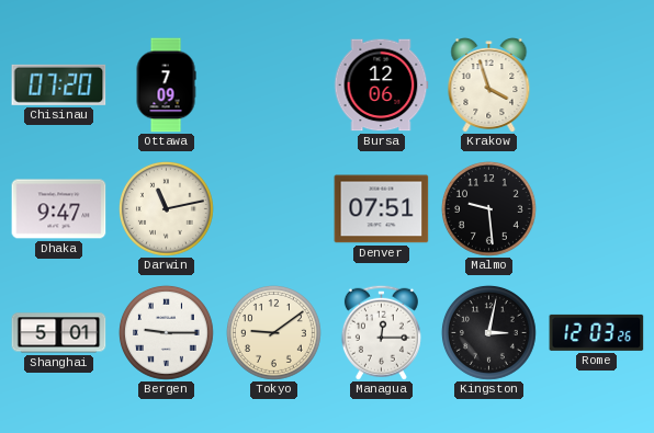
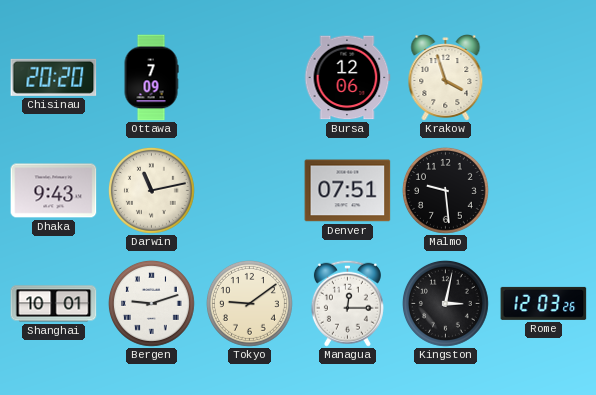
Chisinau: 07:20 -> 20:20 (54, 77)
Dhaka: 9:47 -> 9:43 (54, 191)
Shanghai: 5:01 -> 10:01 (54, 304)
Bergen: 9:15 -> 9:12 (151, 303)
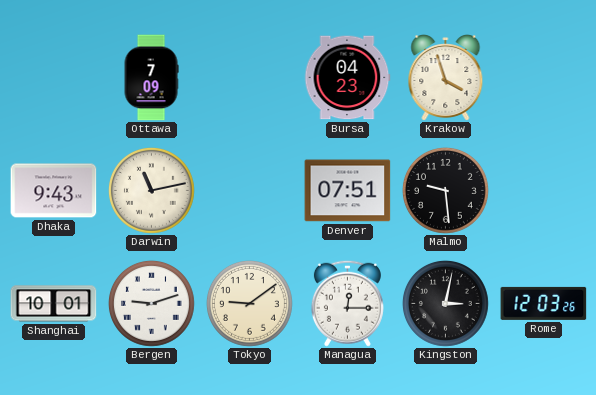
Chisinau: 20:20 -> none (54, 77)
Bursa: 12:06 -> 04:23 (347, 78)
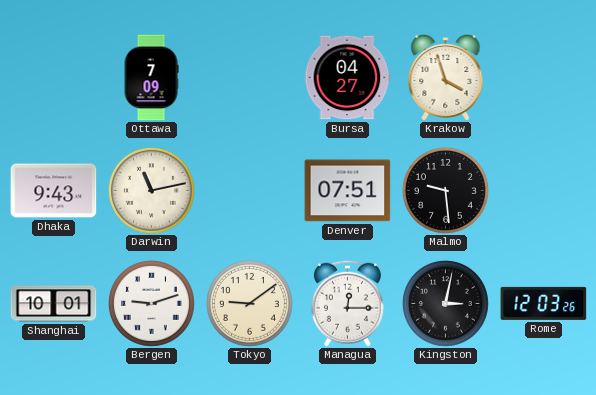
Bursa: 04:23 -> 04:27 (347, 78)
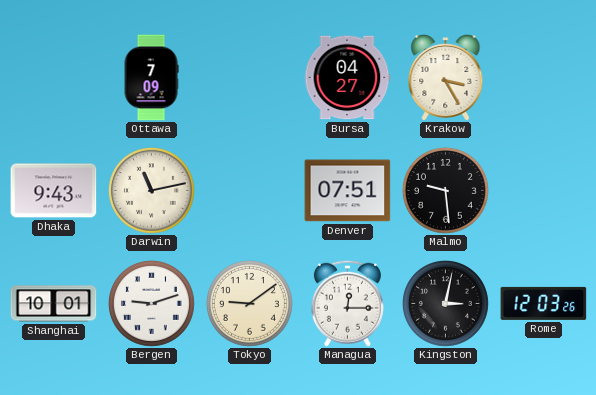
Krakow: 3:57 -> 3:25 (446, 78)
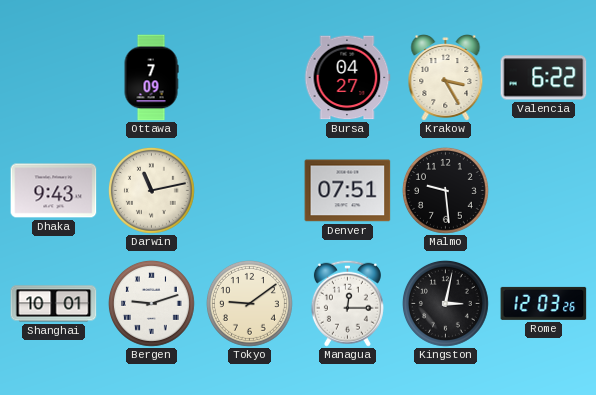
Valencia: none -> 6:22 (544, 78)
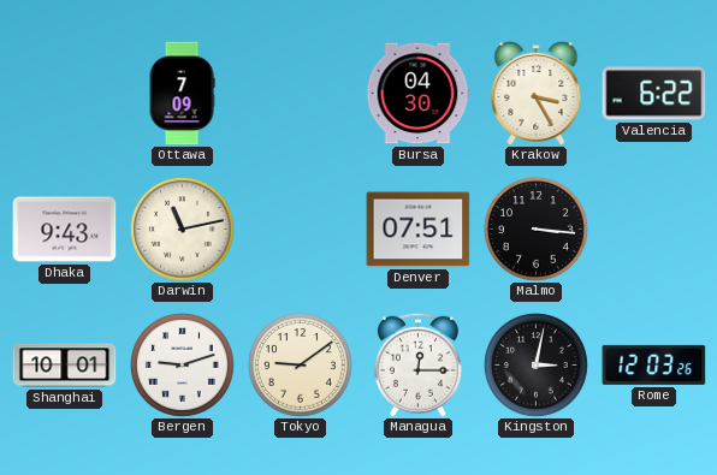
Bursa: 04:27 -> 04:30 (417, 94)
Malmo: 9:29 -> 3:16 (535, 228)
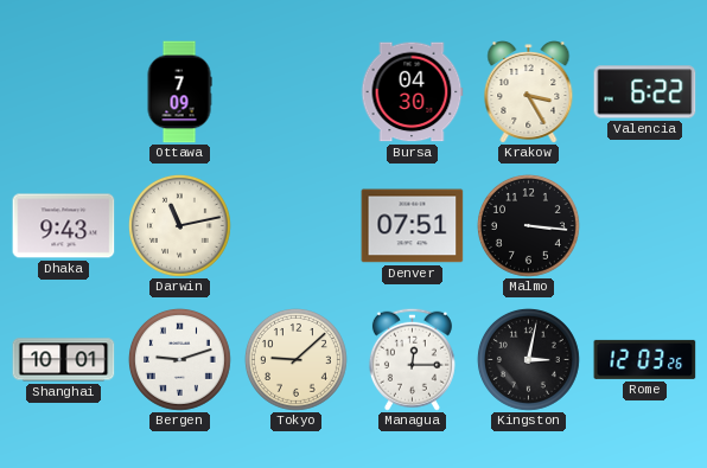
Tokyo: 9:09 -> 9:08 (295, 359)
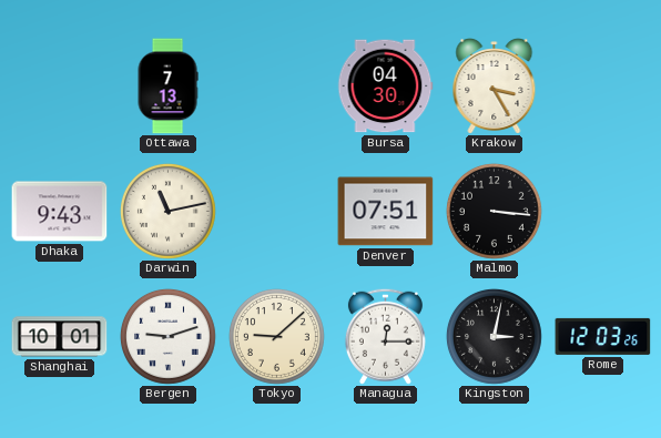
Ottawa: 7:09 -> 7:13 (167, 86)
Valencia: 6:22 -> none (645, 92)
